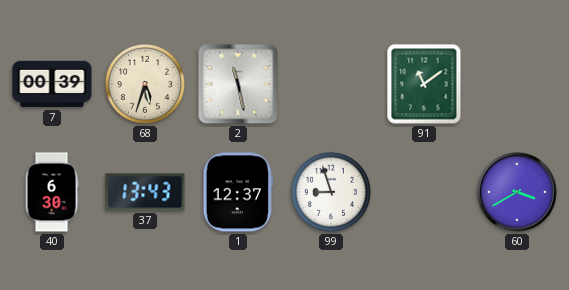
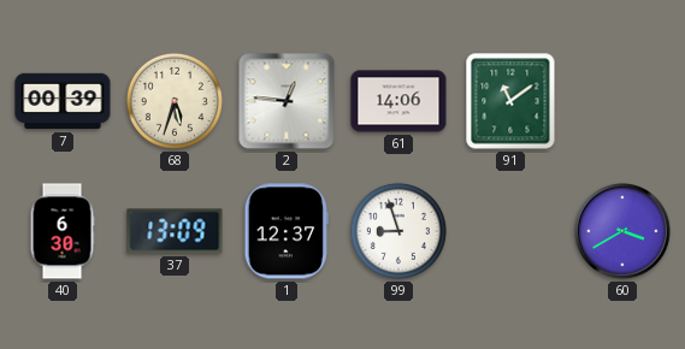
2: 11:28 -> 12:46 (287, 101)
61: none -> 14:06 (398, 101)
37: 13:43 -> 13:09 (175, 231)
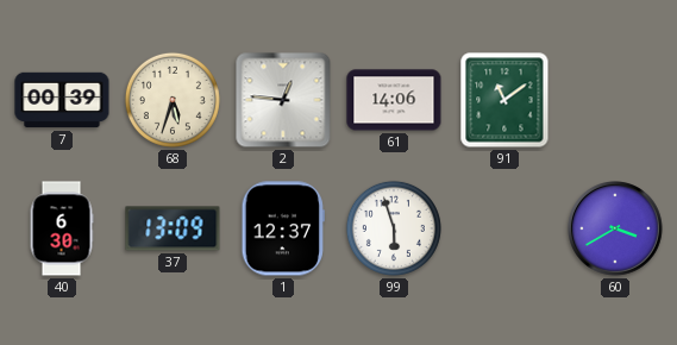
99: 8:57 -> 5:57 (394, 228)
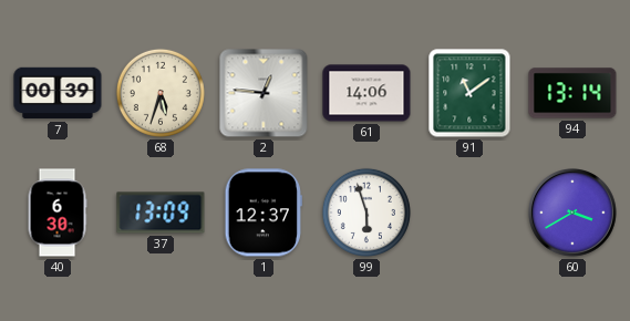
94: none -> 13:14 (572, 93)
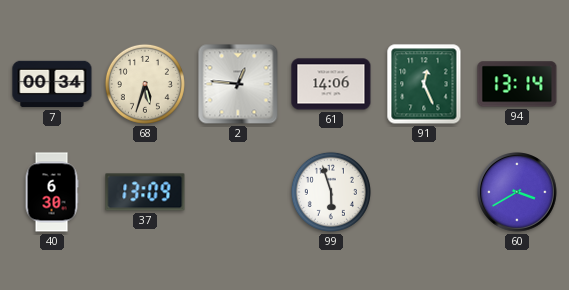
7: 00:39 -> 00:34 (52, 84)
91: 11:09 -> 12:26 (424, 84)
1: 12:37 -> none (264, 213)
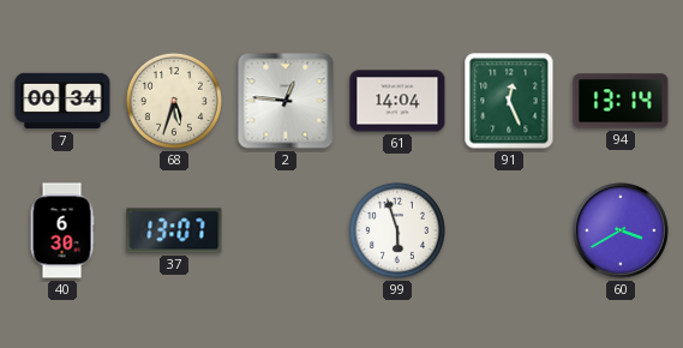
61: 14:06 -> 14:04 (397, 101)
37: 13:09 -> 13:07 (174, 230)
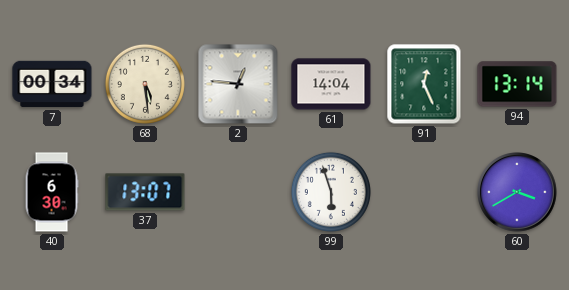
68: 5:33 -> 5:29 (145, 84)
